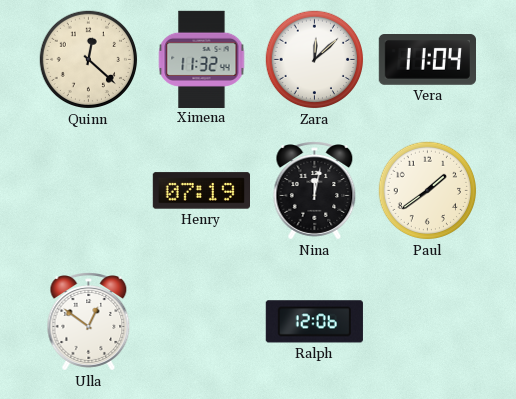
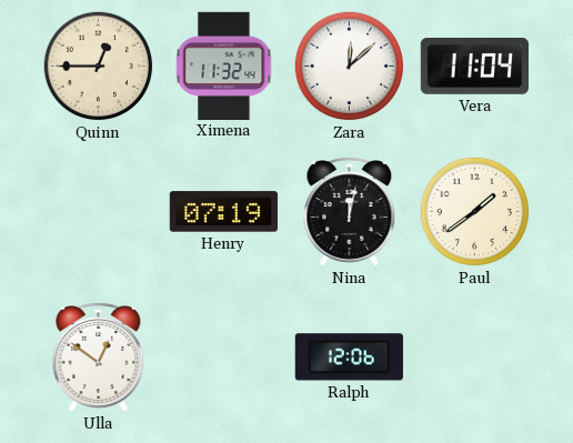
Quinn: 12:22 -> 12:45 (99, 67)
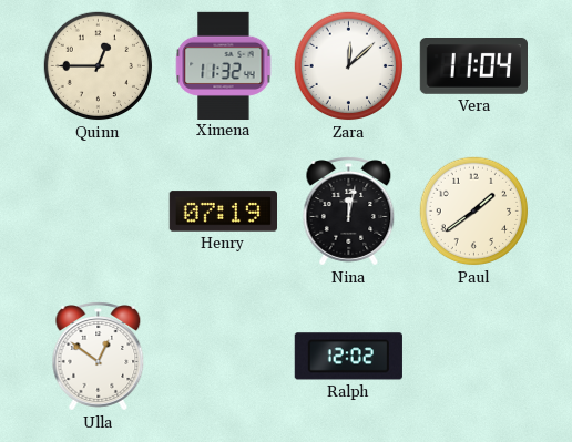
Ralph: 12:06 -> 12:02 (348, 357)
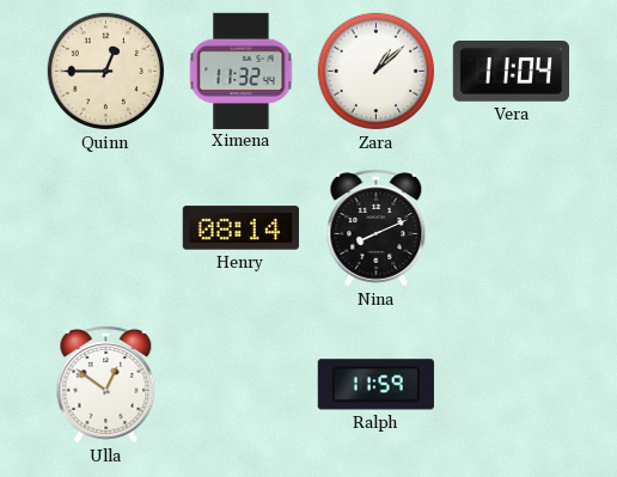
Zara: 12:08 -> 1:08 (377, 72)
Henry: 07:19 -> 08:14 (240, 228)
Nina: 12:02 -> 8:11 (377, 228)
Paul: 1:39 -> none (474, 212)
Ralph: 12:02 -> 11:59 (375, 385)
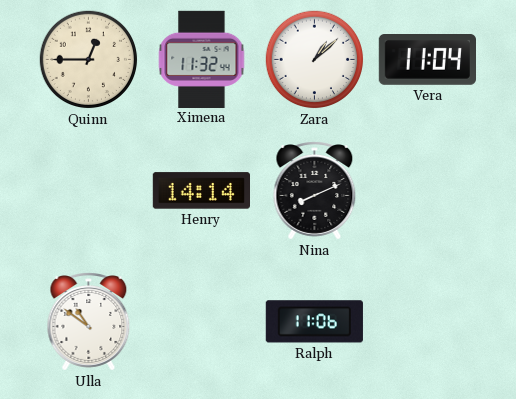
Henry: 08:14 -> 14:14 (201, 191)
Ulla: 12:51 -> 10:51 (89, 322)
Ralph: 11:59 -> 11:06 (314, 322)
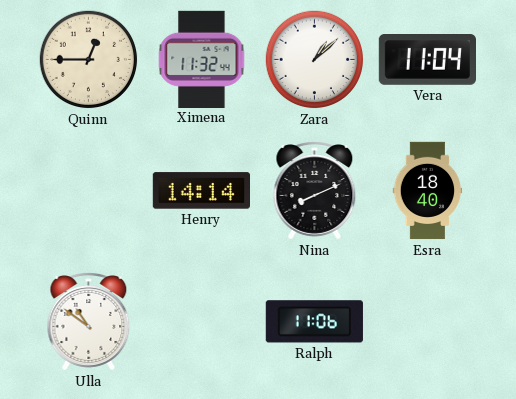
Esra: none -> 18:40 (428, 191)
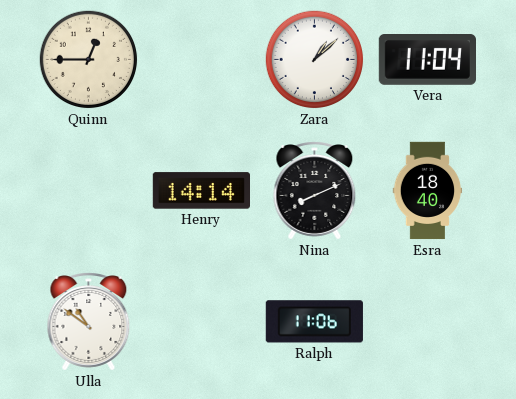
Ximena: 11:32 -> none (202, 59)
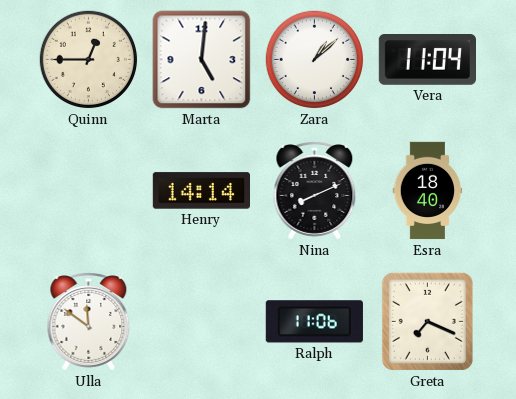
Marta: none -> 5:01 (202, 60)
Ulla: 10:51 -> 11:51 (89, 322)
Greta: none -> 7:19 (427, 321)
